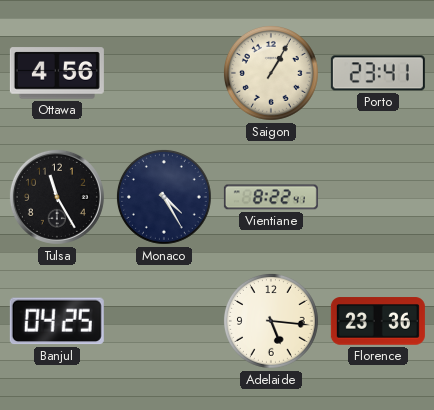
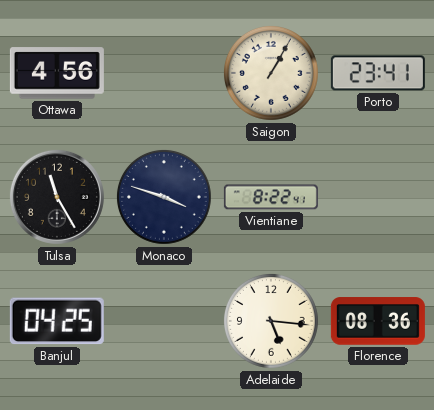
Monaco: 4:25 -> 3:48 (164, 197)
Florence: 23:36 -> 08:36 (378, 321)
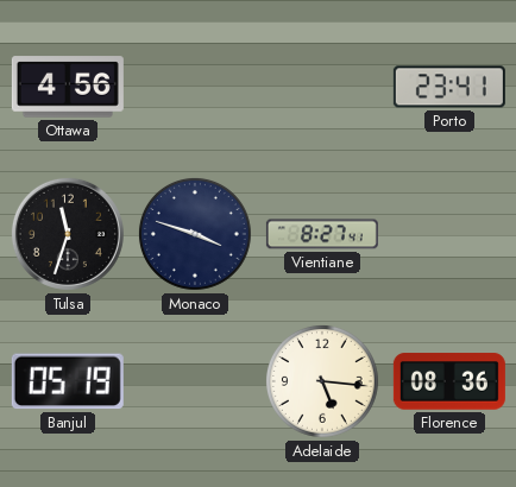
Saigon: 1:05 -> none (271, 73)
Tulsa: 11:25 -> 11:33 (68, 234)
Vientiane: 8:22 -> 8:27 (322, 234)
Banjul: 04:25 -> 05:19 (68, 381)
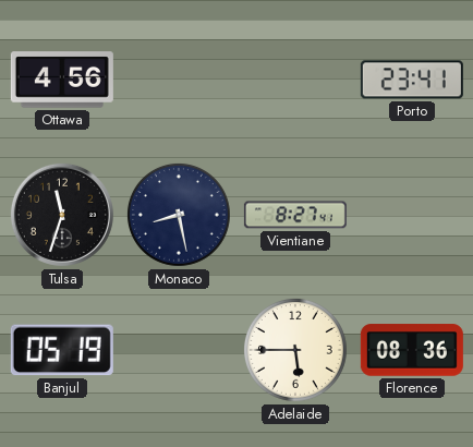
Monaco: 3:48 -> 8:28 (179, 215)
Adelaide: 5:16 -> 5:45 (295, 350)
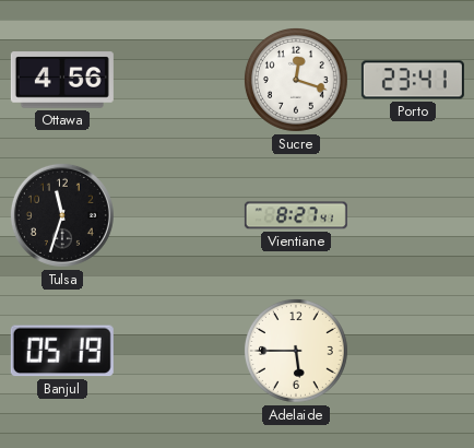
Sucre: none -> 12:18 (296, 80)
Monaco: 8:28 -> none (179, 215)
Florence: 08:36 -> none (412, 350)
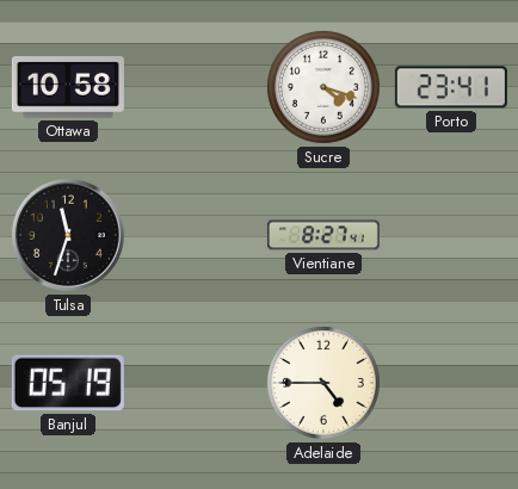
Ottawa: 4:56 -> 10:58 (68, 87)
Sucre: 12:18 -> 4:18 (323, 87)
Adelaide: 5:45 -> 4:45 (323, 383)
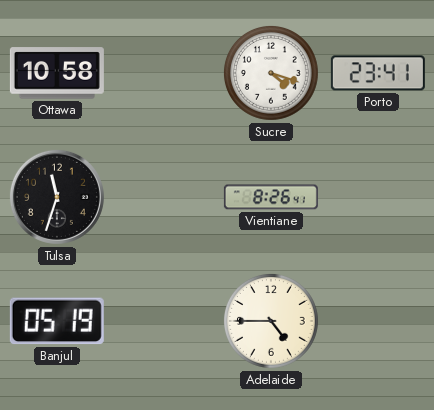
Vientiane: 8:27 -> 8:26 (271, 197)
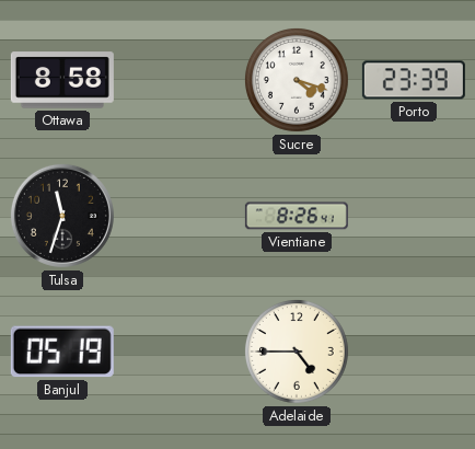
Ottawa: 10:58 -> 8:58 (62, 80)
Porto: 23:41 -> 23:39 (414, 80)
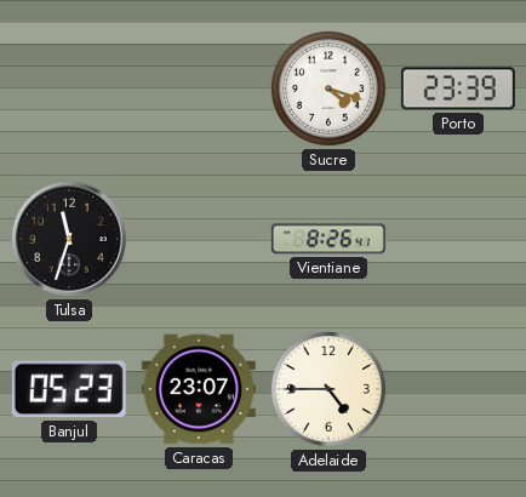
Ottawa: 8:58 -> none (62, 80)
Banjul: 05:19 -> 05:23 (69, 389)
Caracas: none -> 23:07 (199, 389)
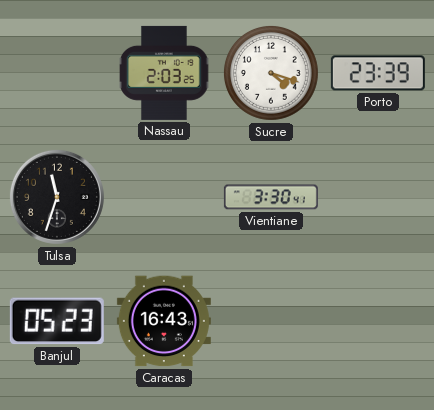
Nassau: none -> 2:03 (164, 73)
Vientiane: 8:26 -> 3:30 (271, 197)
Caracas: 23:07 -> 16:43 (164, 321)
Adelaide: 4:45 -> none (328, 389)
